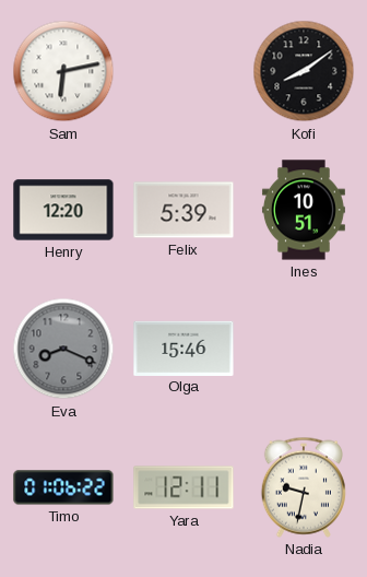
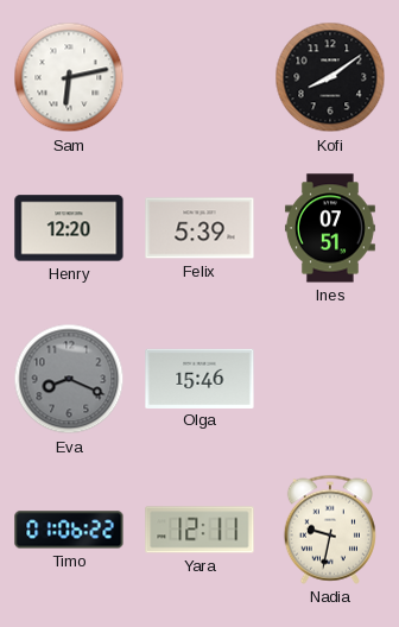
Ines: 10:51 -> 07:51 (330, 228)
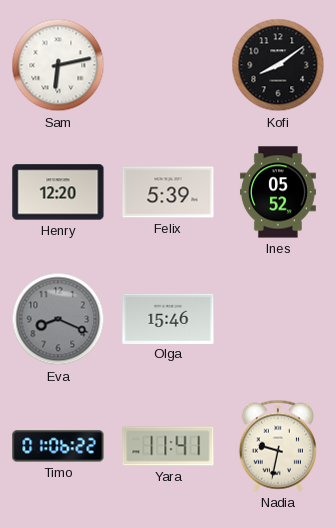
Ines: 07:51 -> 05:52 (278, 192)
Yara: 12:11 -> 11:41 (168, 446)
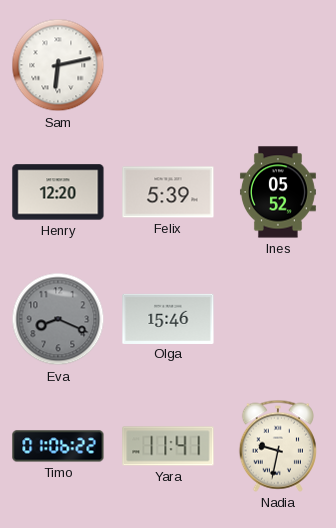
Kofi: 8:09 -> none (278, 65)
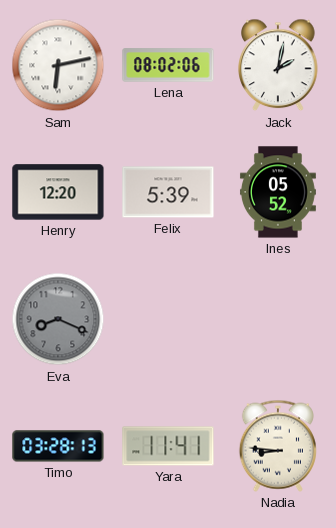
Lena: none -> 08:02 (168, 65)
Jack: none -> 2:02 (278, 65)
Olga: 15:46 -> none (168, 318)
Timo: 01:06 -> 03:28 (58, 446)
Nadia: 9:32 -> 8:46 (278, 446)
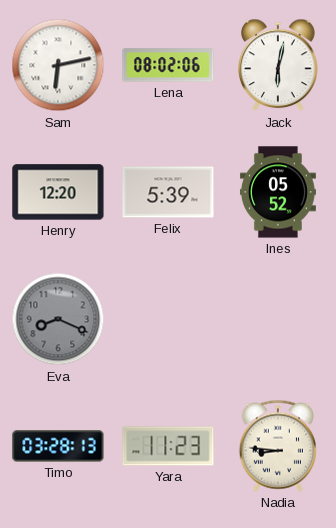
Jack: 2:02 -> 6:02 (278, 65)
Yara: 11:41 -> 11:23 (168, 446)
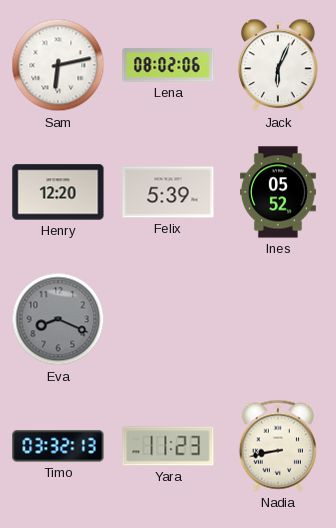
Jack: 6:02 -> 6:04 (278, 65)
Timo: 03:28 -> 03:32 (58, 446)
Nadia: 8:46 -> 8:43 (278, 446)
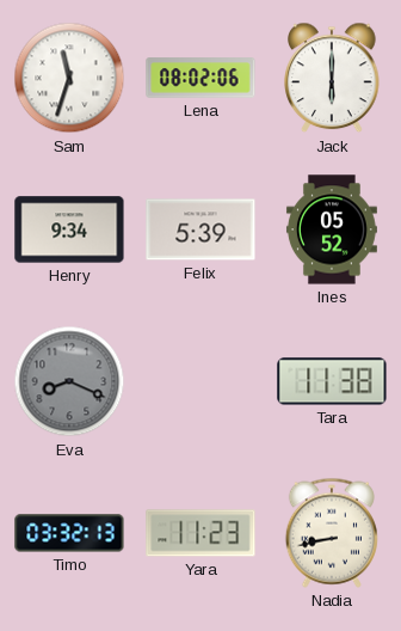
Sam: 6:13 -> 11:33 (69, 78)
Jack: 6:04 -> 6:00 (332, 78)
Henry: 12:20 -> 9:34 (69, 229)
Tara: none -> 11:38 (332, 381)
